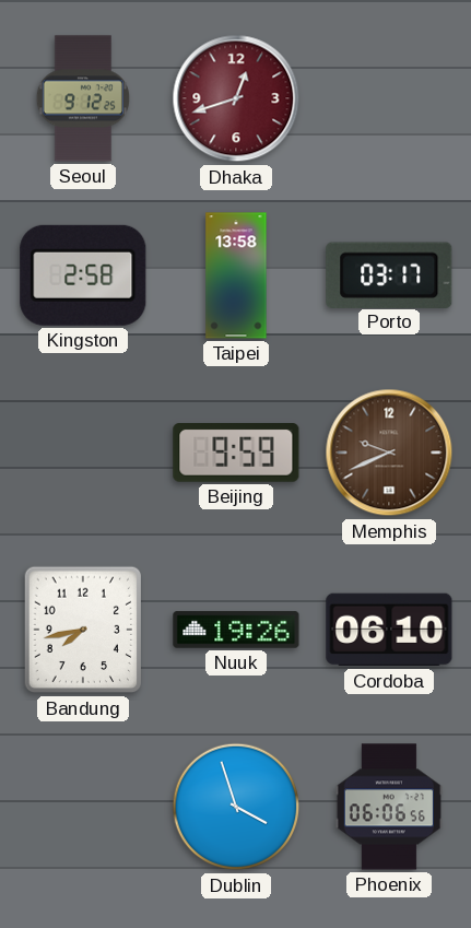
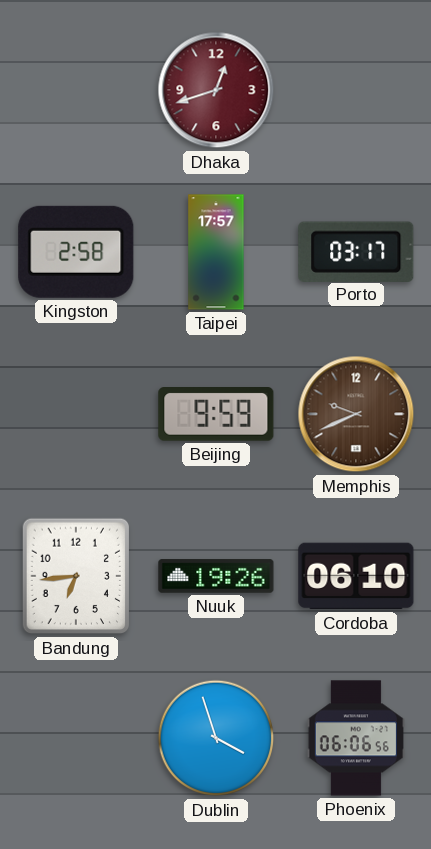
Seoul: 9:12 -> none (83, 98)
Taipei: 13:58 -> 17:57 (216, 252)
Bandung: 7:43 -> 6:44 (75, 576)
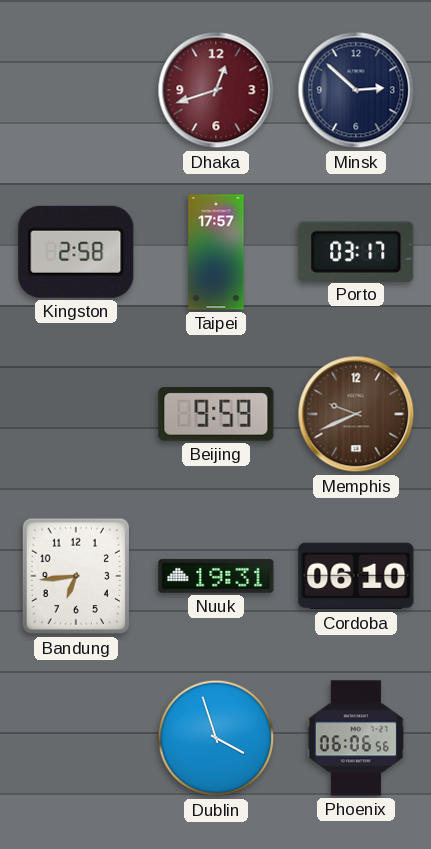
Minsk: none -> 2:52 (356, 90)
Nuuk: 19:26 -> 19:31 (216, 576)
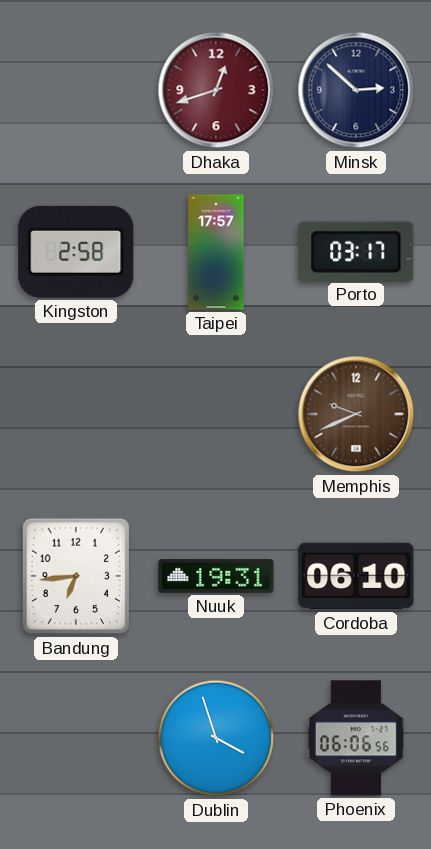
Beijing: 9:59 -> none (216, 415)
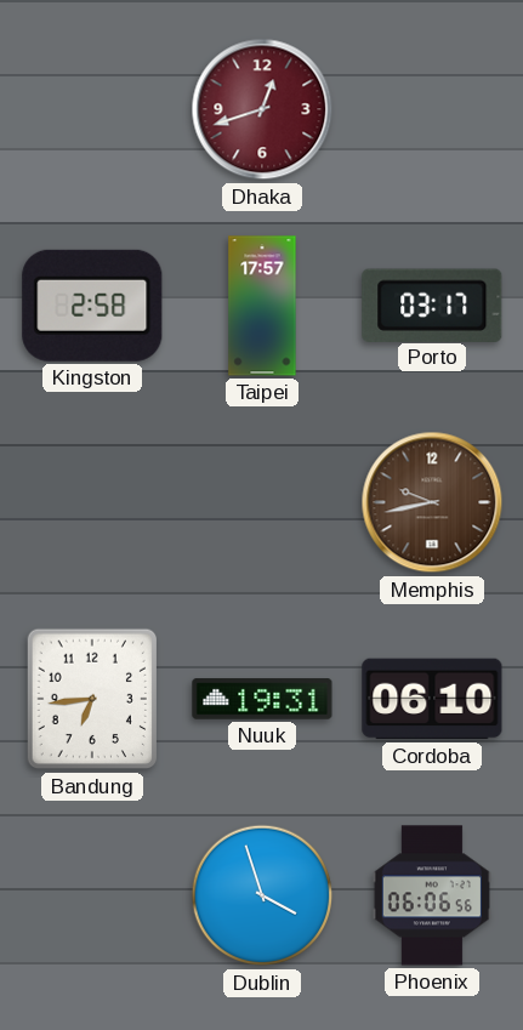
Minsk: 2:52 -> none (356, 90)
Memphis: 9:41 -> 9:43 (432, 502)
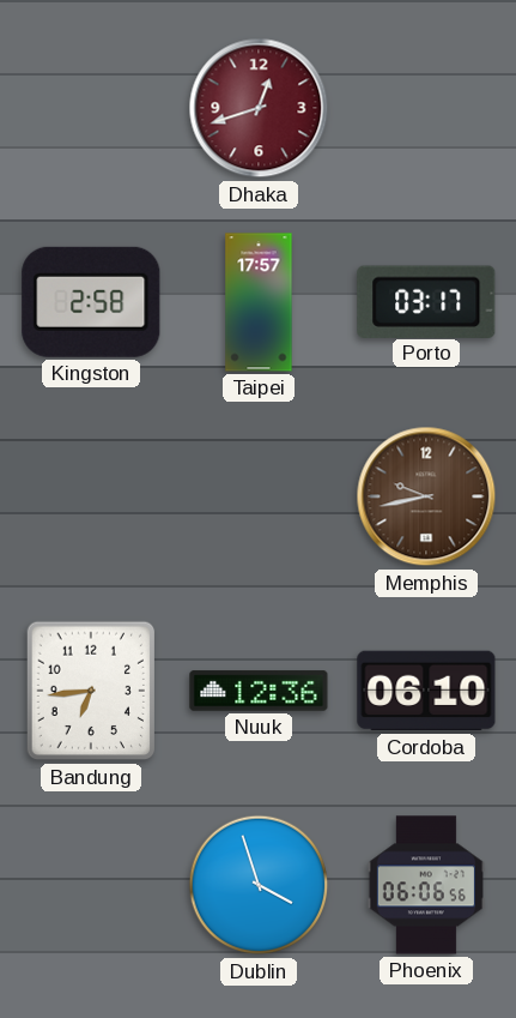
Nuuk: 19:31 -> 12:36 (259, 691)
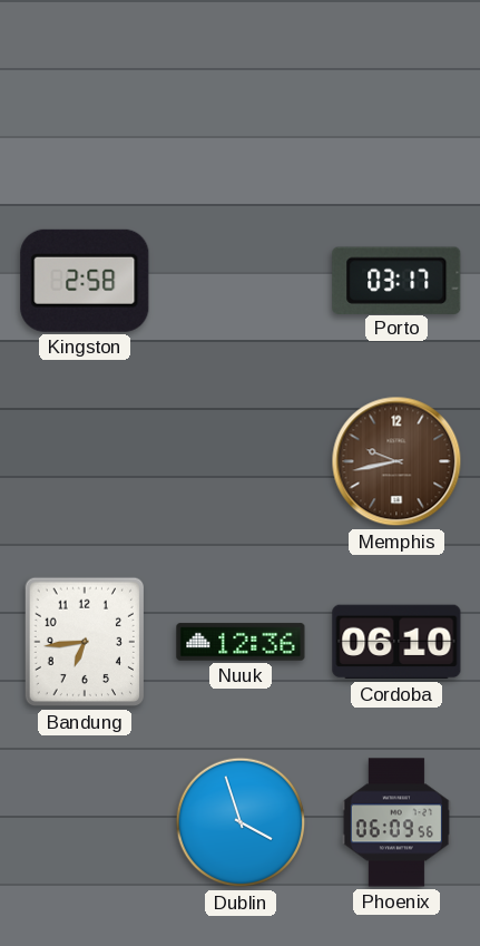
Dhaka: 12:42 -> none (259, 108)
Taipei: 17:57 -> none (259, 302)
Phoenix: 06:06 -> 06:09 (396, 822)
